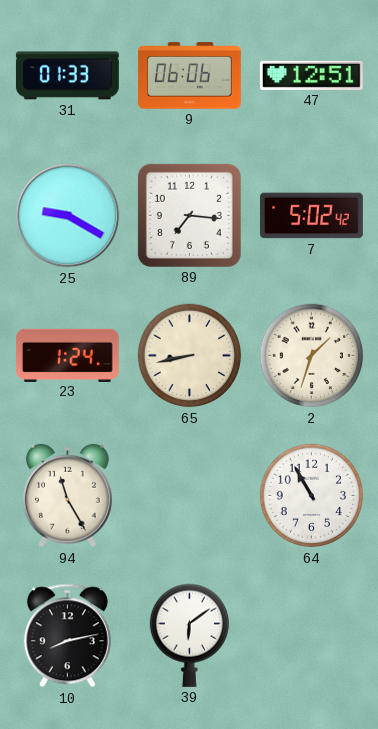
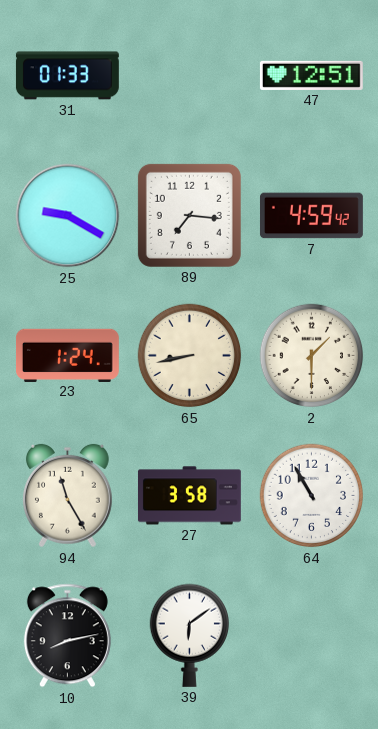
9: 06:06 -> none (189, 76)
7: 5:02 -> 4:59 (311, 216)
2: 1:33 -> 1:30 (312, 356)
27: none -> 3:58 (189, 496)
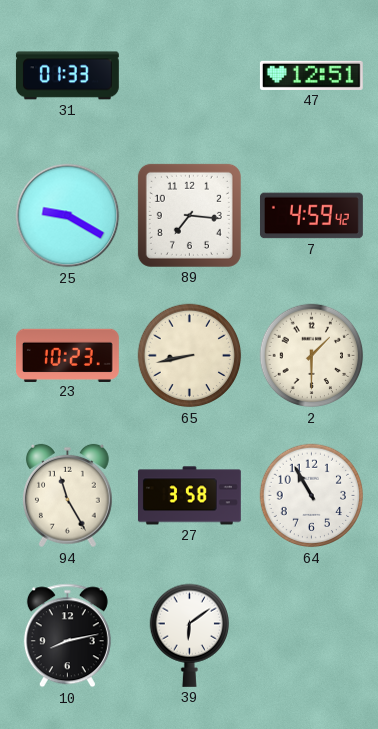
23: 1:24 -> 10:23 (67, 355)
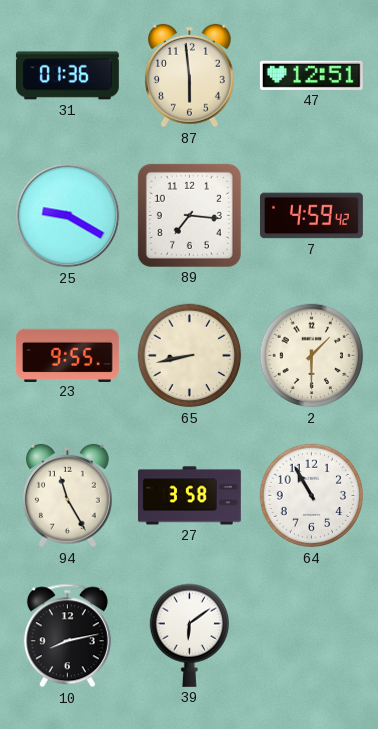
31: 01:33 -> 01:36 (67, 76)
87: none -> 5:59 (189, 76)
23: 10:23 -> 9:55 (67, 355)
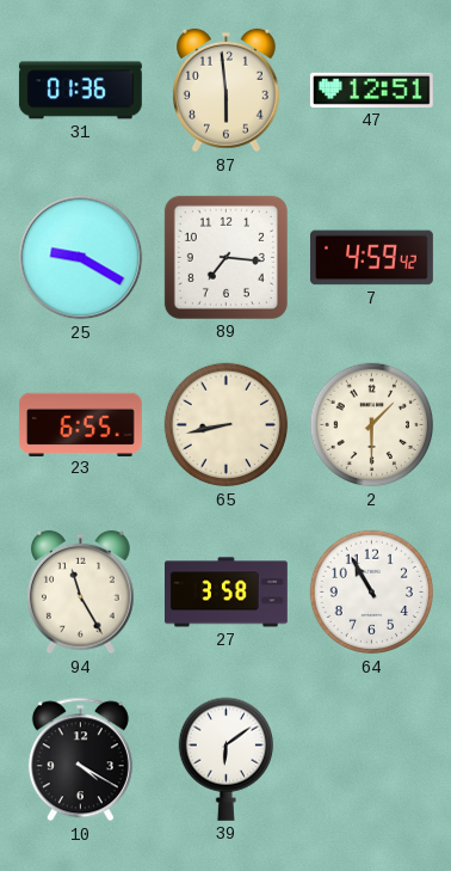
23: 9:55 -> 6:55 (80, 424)
10: 8:13 -> 4:20 (80, 760)
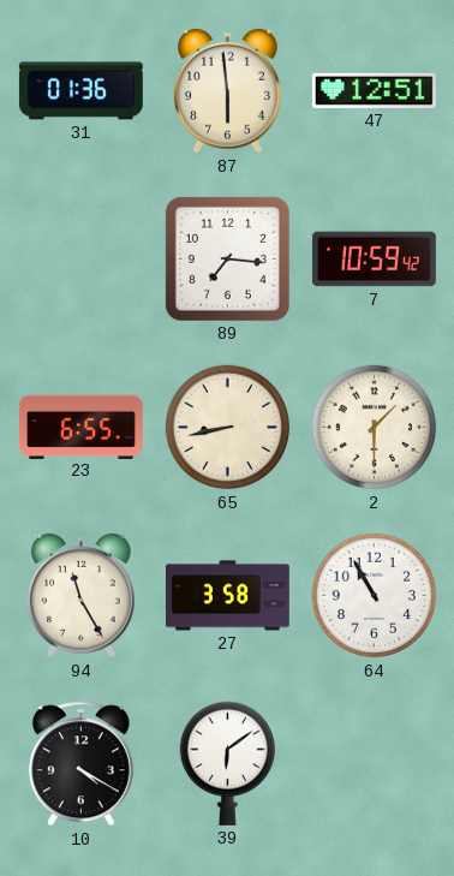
25: 9:20 -> none (81, 258)
7: 4:59 -> 10:59 (374, 260)
